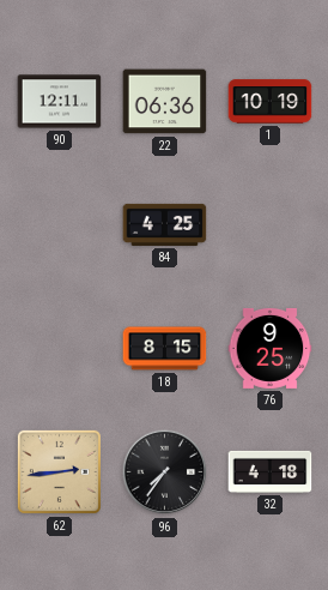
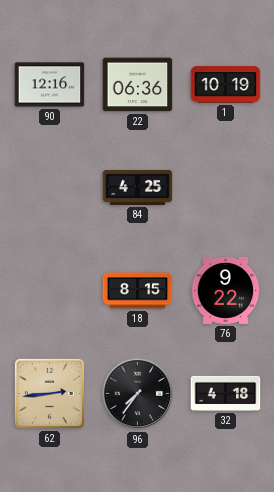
90: 12:11 -> 12:16 (50, 85)
76: 9:25 -> 9:22 (226, 290)
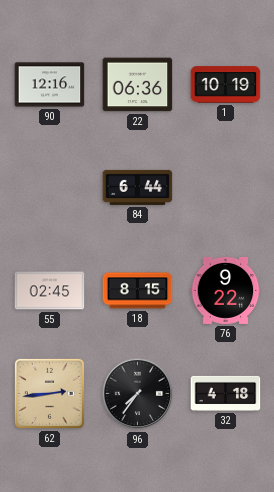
84: 4:25 -> 6:44 (138, 187)
55: none -> 02:45 (50, 291)
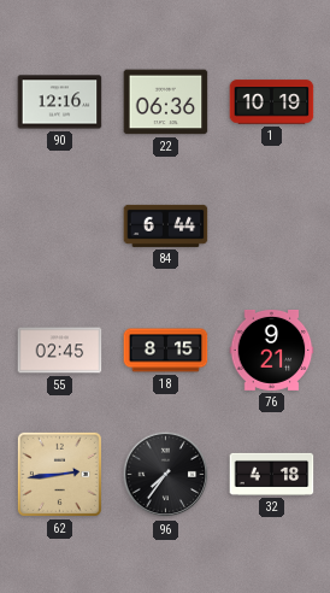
76: 9:22 -> 9:21 (272, 350)
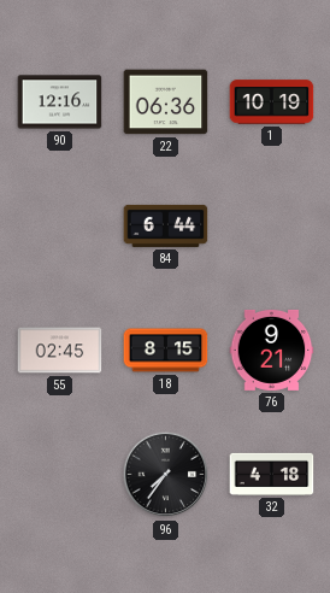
62: 2:44 -> none (59, 474)
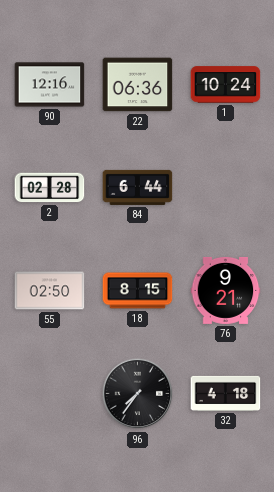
1: 10:19 -> 10:24 (226, 85)
2: none -> 02:28 (50, 188)
55: 02:45 -> 02:50 (50, 291)
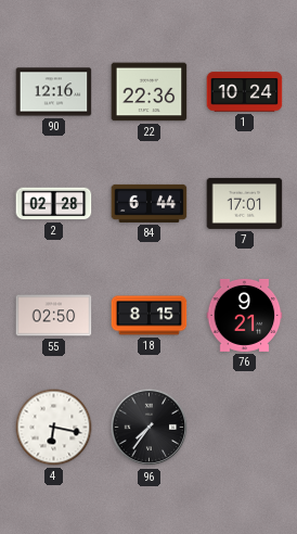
22: 06:36 -> 22:36 (150, 92)
7: none -> 17:01 (245, 203)
4: none -> 6:17 (54, 428)
32: 4:18 -> none (226, 393)
